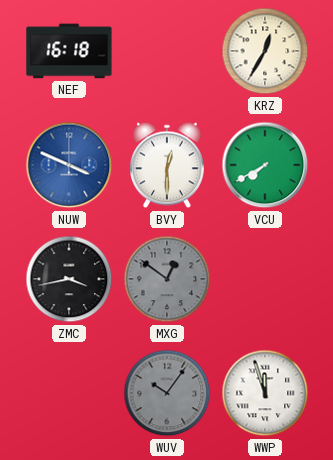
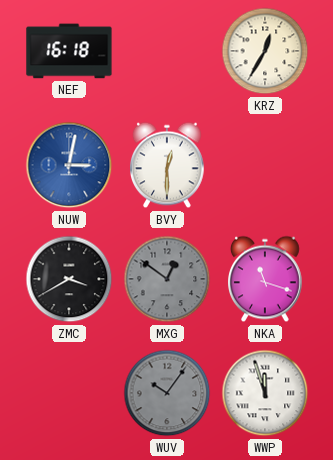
NUW: 3:49 -> 3:02 (69, 165)
VCU: 7:40 -> none (265, 165)
ZMC: 3:43 -> 3:40 (69, 279)
NKA: none -> 11:18 (266, 279)
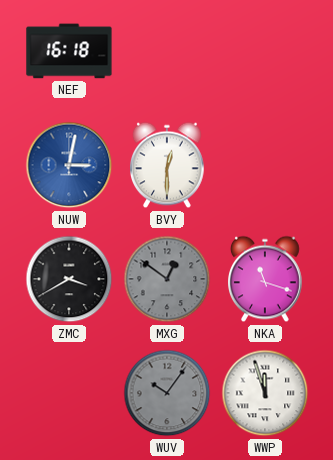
KRZ: 12:35 -> none (265, 51)
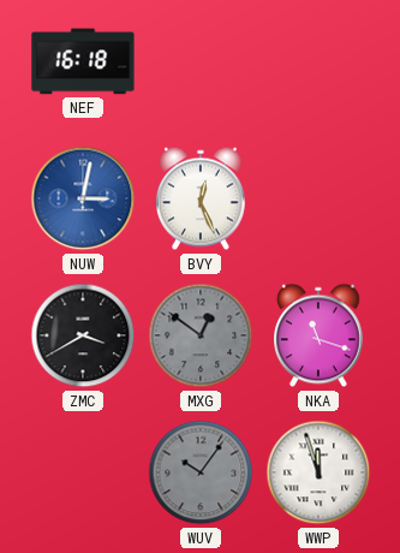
BVY: 12:30 -> 12:26 (202, 198)
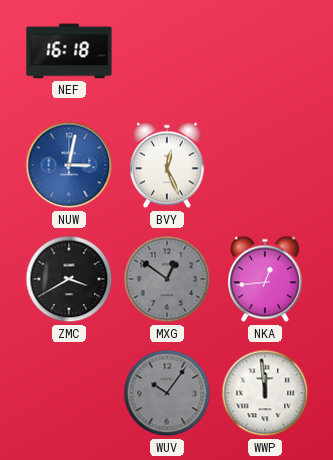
NKA: 11:18 -> 12:44 (266, 279)
WWP: 11:57 -> 11:59 (265, 393)
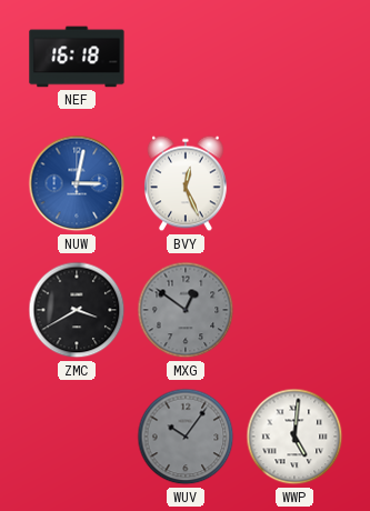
NKA: 12:44 -> none (266, 279)
WWP: 11:59 -> 5:01 (294, 437)
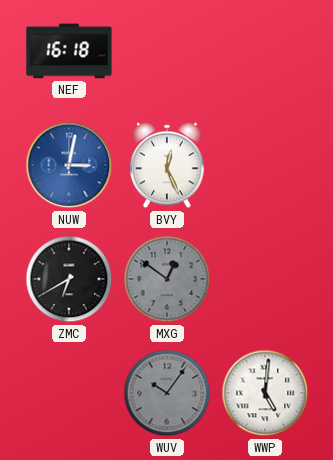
ZMC: 3:40 -> 6:40 (69, 279)
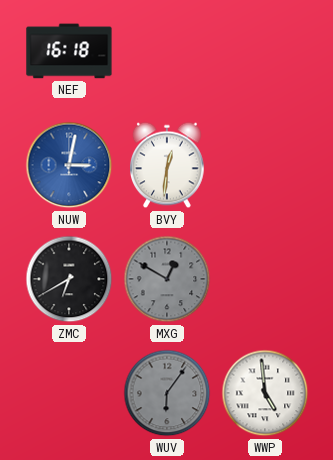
BVY: 12:26 -> 12:31 (168, 165)
MXG: 12:51 -> 12:50 (167, 279)
WUV: 10:06 -> 6:06 (167, 393)
WWP: 5:01 -> 4:59 (265, 393)
